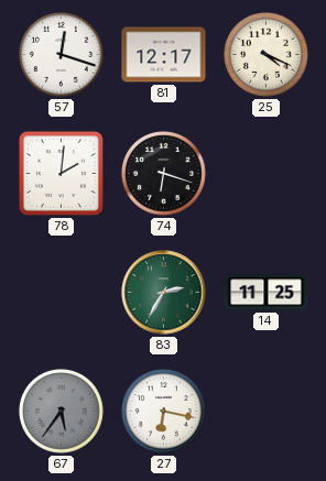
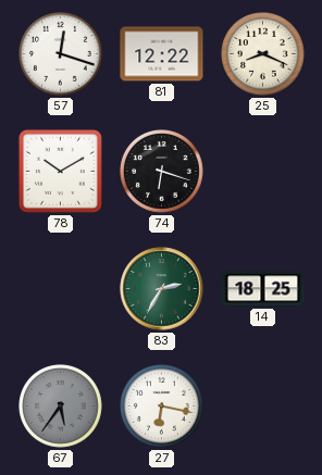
81: 12:17 -> 12:22 (162, 54)
25: 4:19 -> 8:19 (263, 54)
78: 2:01 -> 10:10 (60, 171)
14: 11:25 -> 18:25 (263, 289)
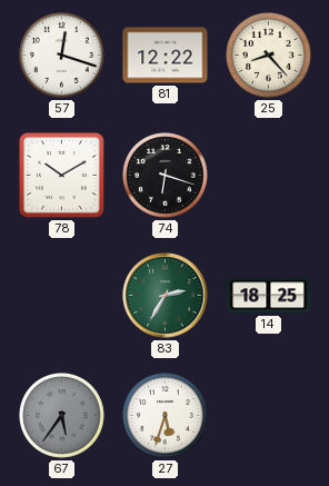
25: 8:19 -> 8:23 (269, 56)
27: 6:17 -> 5:33 (166, 416)
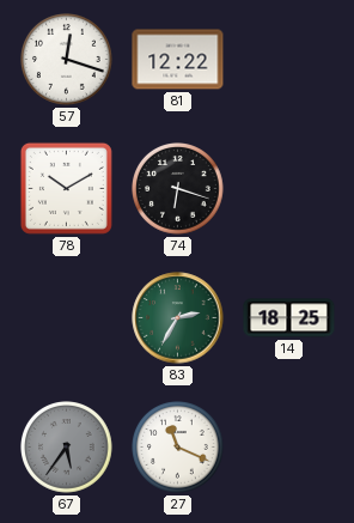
25: 8:23 -> none (269, 56)
27: 5:33 -> 11:19 (178, 448)
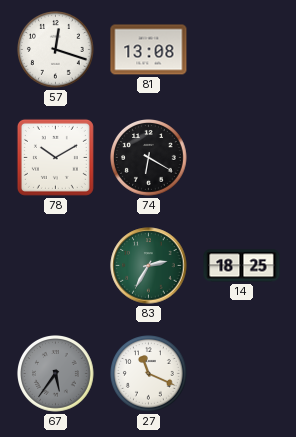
81: 12:22 -> 13:08 (149, 50)
74: 6:18 -> 6:20 (149, 158)
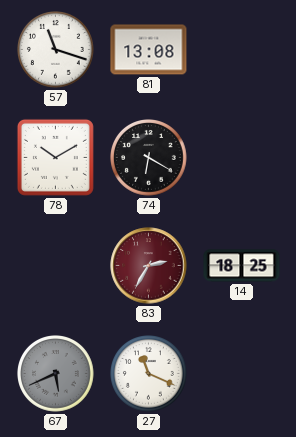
57: 12:18 -> 11:18 (56, 50)
83 dial: green -> burgundy (149, 266)
67: 5:36 -> 5:41 (56, 374)
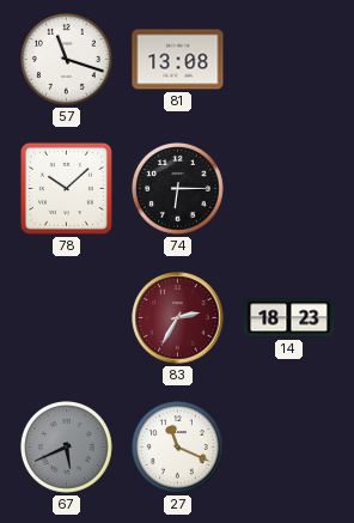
78: 10:10 -> 10:08 (66, 188)
74: 6:20 -> 6:15 (178, 189)
14: 18:25 -> 18:23 (289, 318)
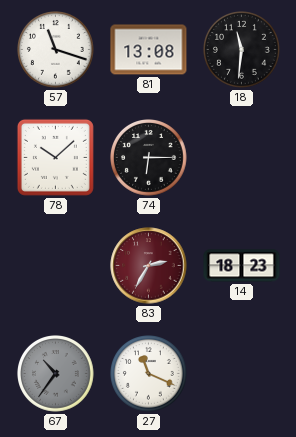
18: none -> 11:31 (242, 50)
67: 5:41 -> 10:36 (56, 374)
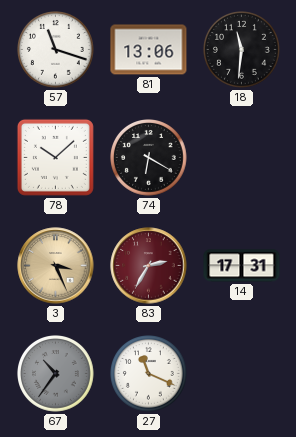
81: 13:08 -> 13:06 (149, 50)
74: 6:15 -> 6:20 (149, 158)
3: none -> 3:26 (56, 266)
14: 18:23 -> 17:31 (242, 266)
